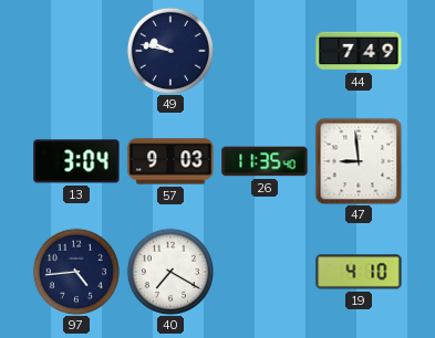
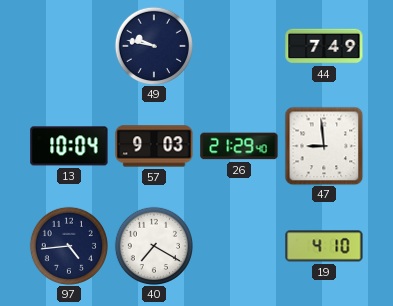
13: 3:04 -> 10:04 (69, 146)
26: 11:35 -> 21:29 (239, 146)
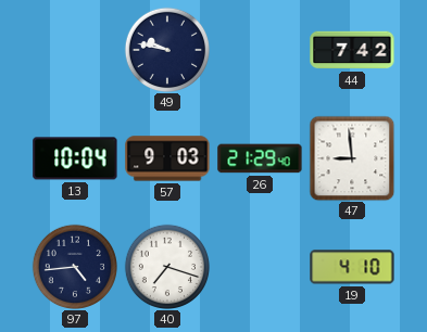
44: 7:49 -> 7:42 (352, 50)
40: 7:20 -> 7:18 (166, 266)
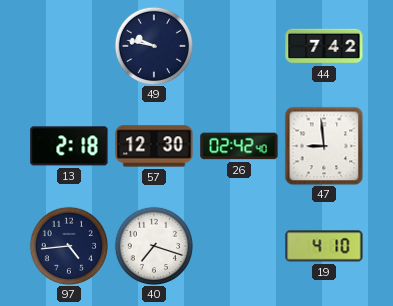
13: 10:04 -> 2:18 (69, 146)
57: 9:03 -> 12:30 (154, 146)
26: 21:29 -> 02:42 (239, 146)
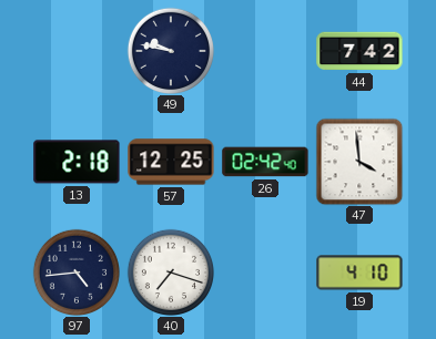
57: 12:30 -> 12:25 (171, 162)
47: 8:59 -> 3:59 (359, 162)
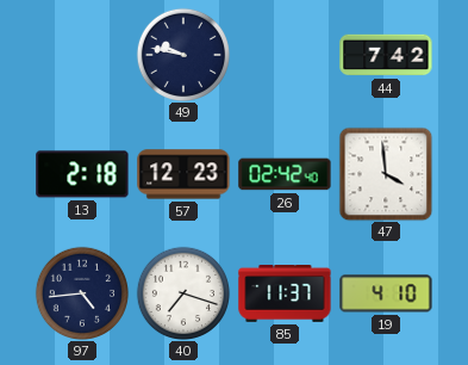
57: 12:25 -> 12:23 (183, 174)
85: none -> 11:37 (285, 295)
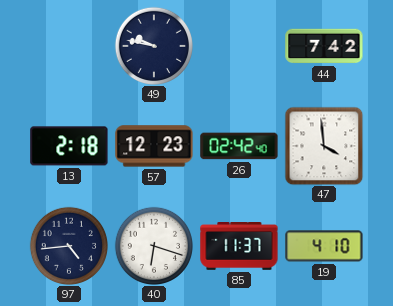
40: 7:18 -> 6:18 (153, 245)
